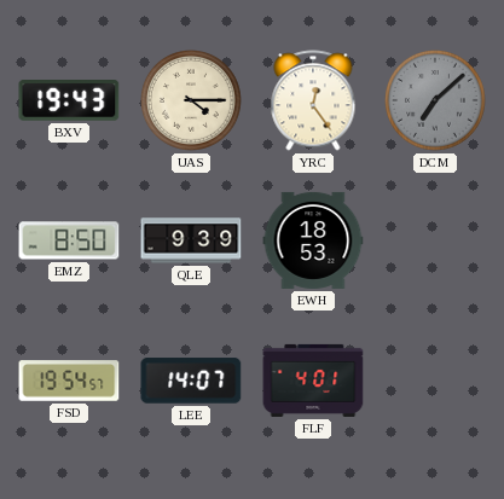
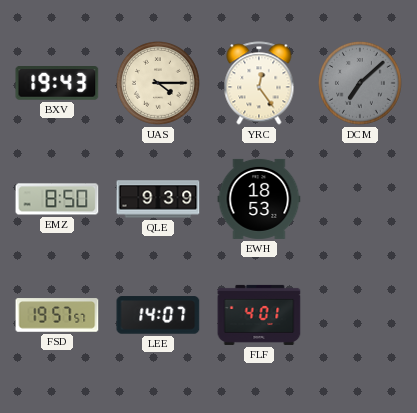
FSD: 19:54 -> 19:57 (57, 315)
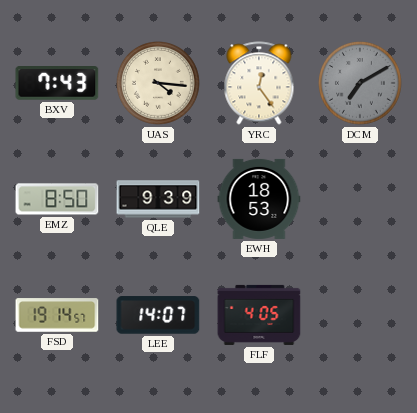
BXV: 19:43 -> 7:43 (57, 84)
UAS: 4:15 -> 4:16 (159, 84)
DCM: 7:08 -> 7:10 (361, 84)
FSD: 19:57 -> 19:14 (57, 315)
FLF: 4:01 -> 4:05 (259, 315)
